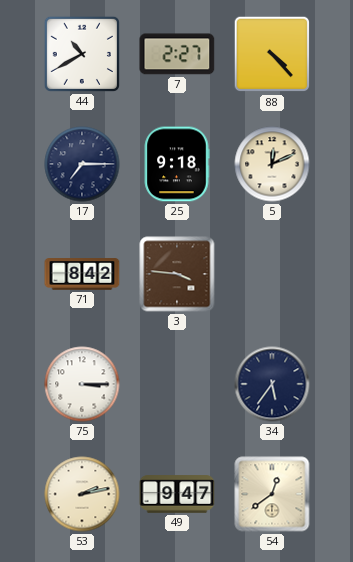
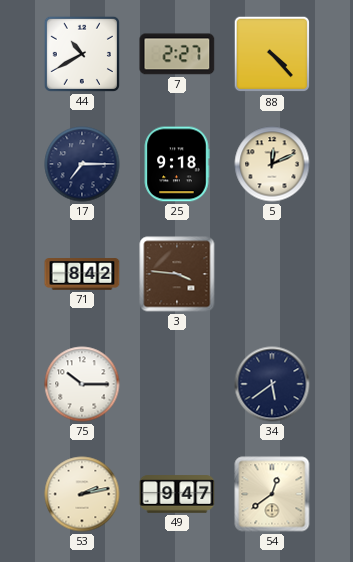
75: 3:15 -> 10:15 (82, 384)
34: 5:36 -> 5:39 (272, 384)
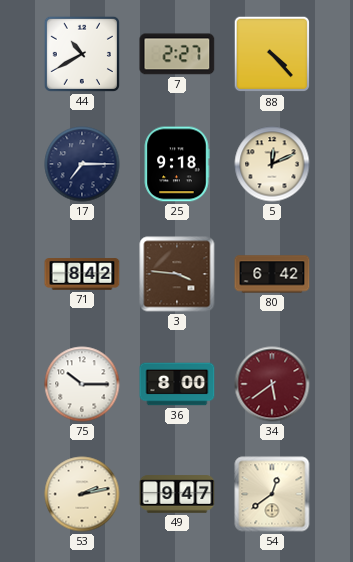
80: none -> 6:42 (272, 274)
36: none -> 8:00 (177, 384)
34 dial: navy -> burgundy (272, 384)
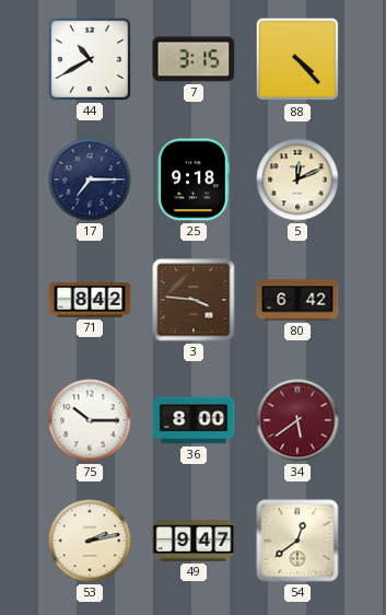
7: 2:27 -> 3:15 (194, 59)
